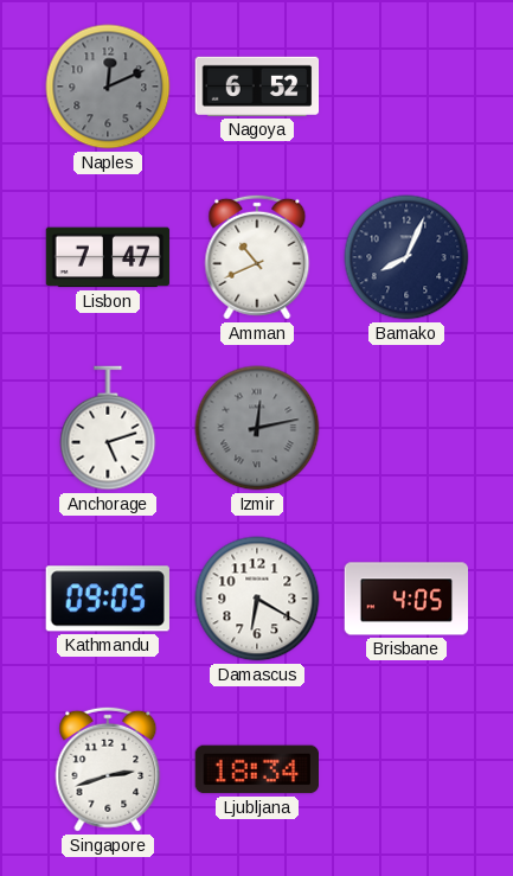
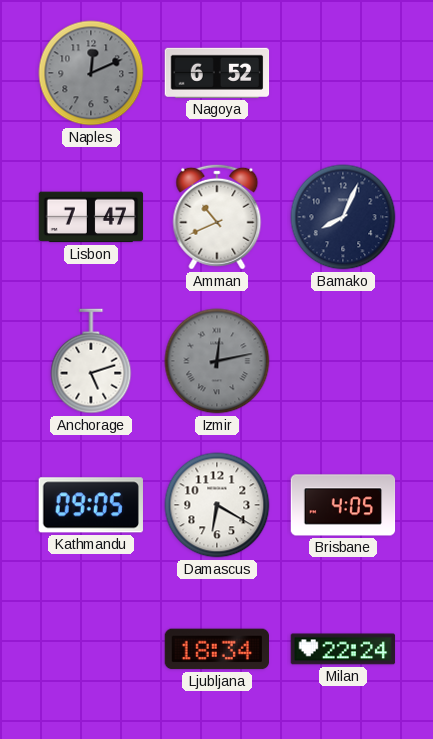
Singapore: 2:42 -> none (108, 769)
Milan: none -> 22:24 (343, 649)
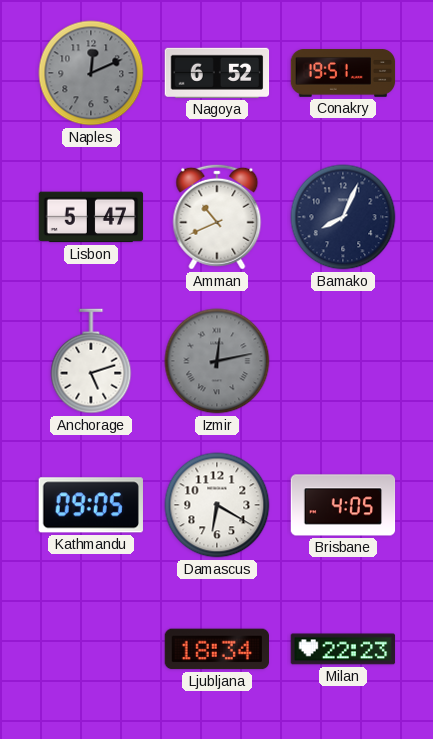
Conakry: none -> 19:51 (343, 74)
Lisbon: 7:47 -> 5:47 (91, 217)
Milan: 22:24 -> 22:23 (343, 649)
